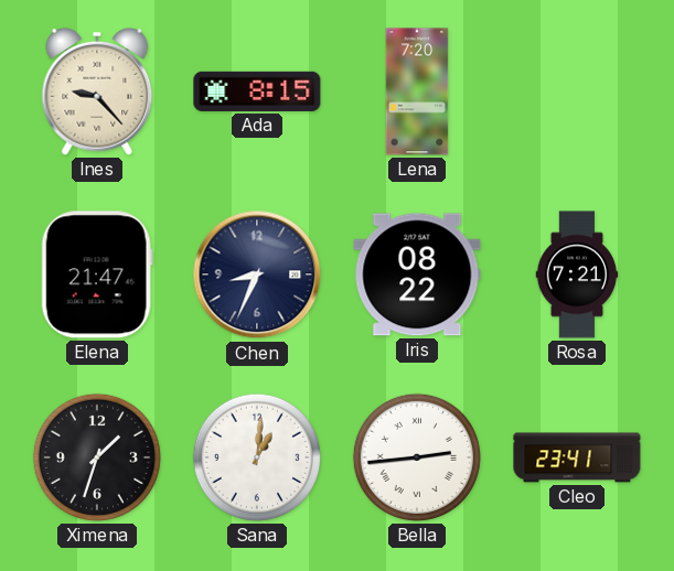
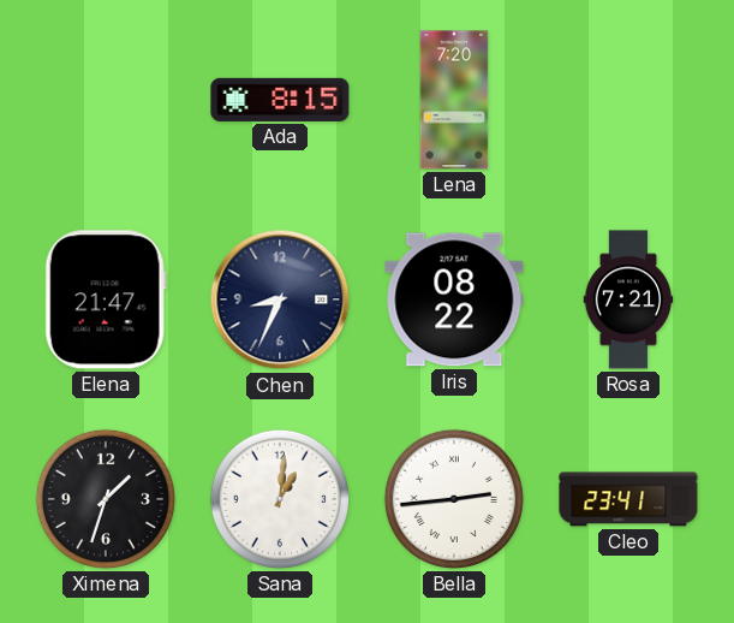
Ines: 9:23 -> none (97, 91)
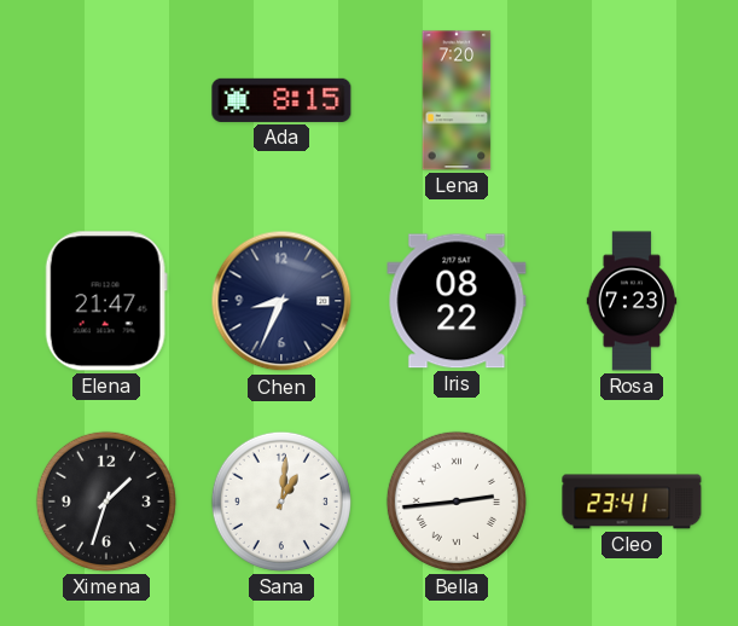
Rosa: 7:21 -> 7:23 (632, 301)
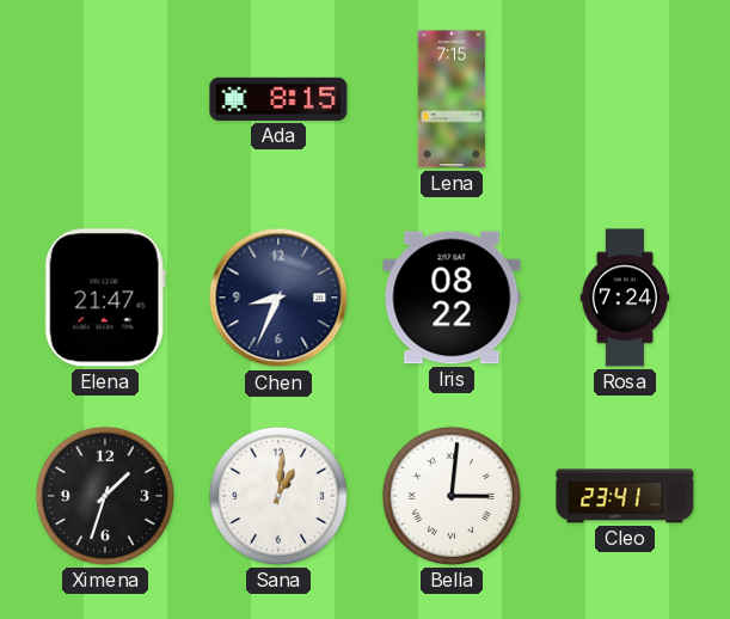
Lena: 7:20 -> 7:15 (452, 99)
Rosa: 7:23 -> 7:24 (625, 298)
Bella: 2:44 -> 3:01 (452, 496)
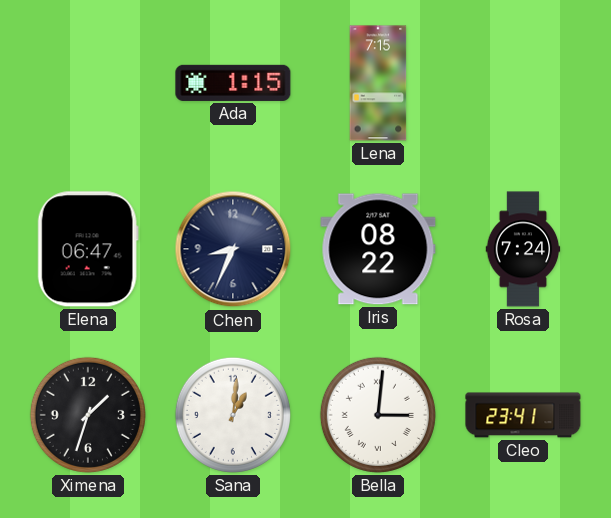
Ada: 8:15 -> 1:15 (233, 83)
Elena: 21:47 -> 06:47 (88, 249)
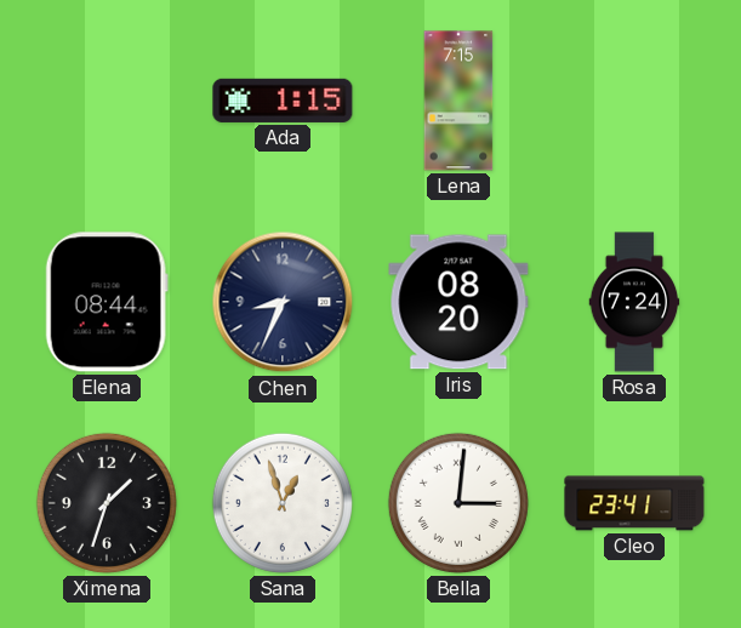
Elena: 06:47 -> 08:44 (107, 302)
Iris: 08:22 -> 08:20 (458, 302)
Sana: 1:01 -> 12:57 (283, 503)
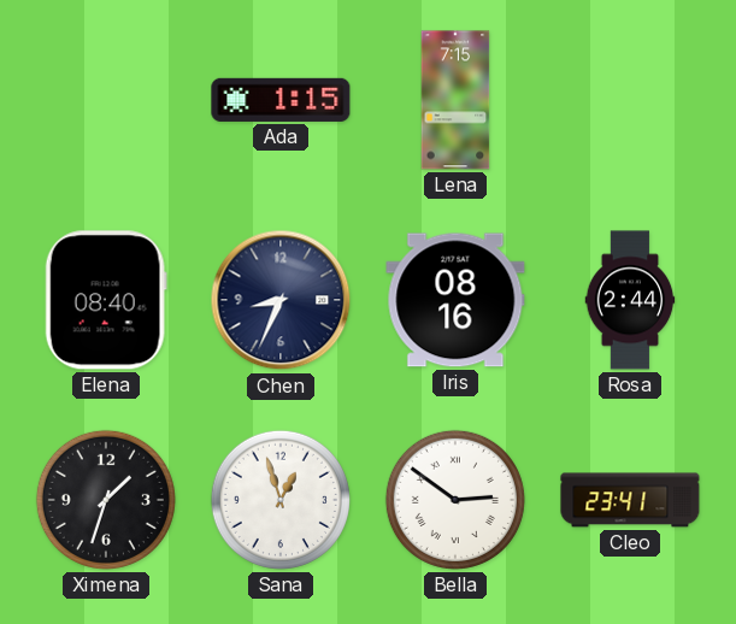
Elena: 08:44 -> 08:40 (106, 300)
Iris: 08:20 -> 08:16 (455, 300)
Rosa: 7:24 -> 2:44 (630, 300)
Bella: 3:01 -> 2:51 (455, 500)
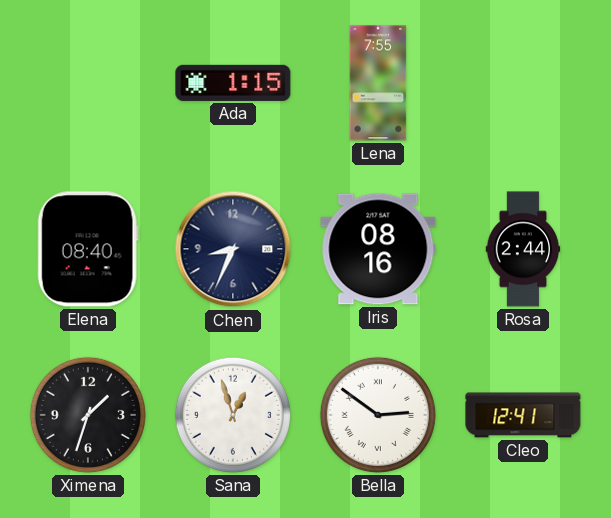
Lena: 7:15 -> 7:55 (378, 83)
Cleo: 23:41 -> 12:41 (523, 415)
